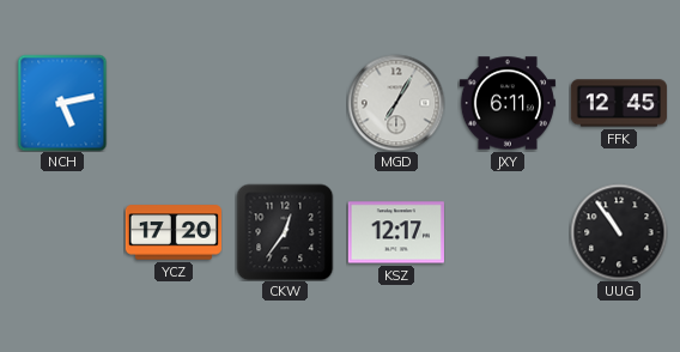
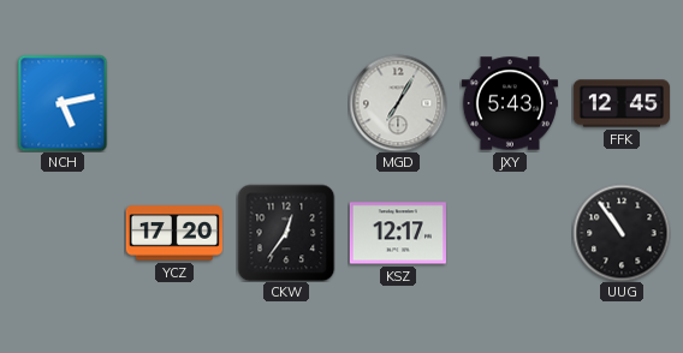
JXY: 6:11 -> 5:43 (510, 103)
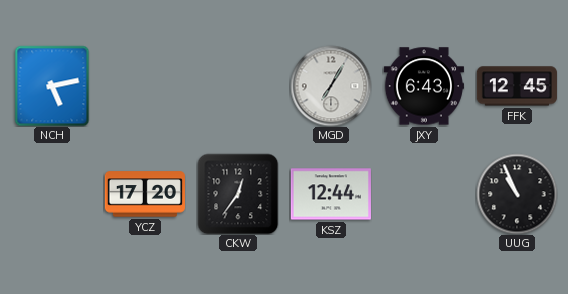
JXY: 5:43 -> 6:43 (424, 86)
KSZ: 12:17 -> 12:44 (331, 194)
UUG: 10:54 -> 10:56 (517, 194)
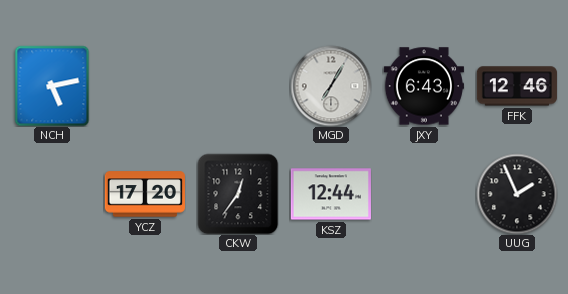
FFK: 12:45 -> 12:46 (517, 86)
UUG: 10:56 -> 1:56 (517, 194)
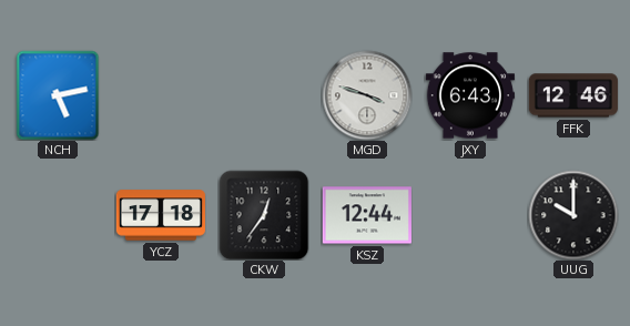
MGD: 7:05 -> 3:48 (367, 95)
YCZ: 17:20 -> 17:18 (161, 215)
UUG: 1:56 -> 10:00 (573, 215)
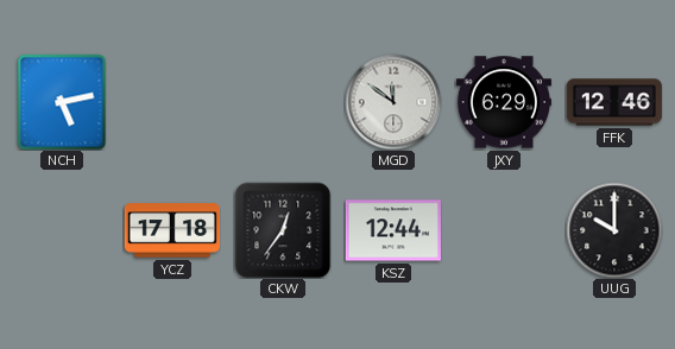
MGD: 3:48 -> 11:51 (393, 102)
JXY: 6:43 -> 6:29 (504, 102)
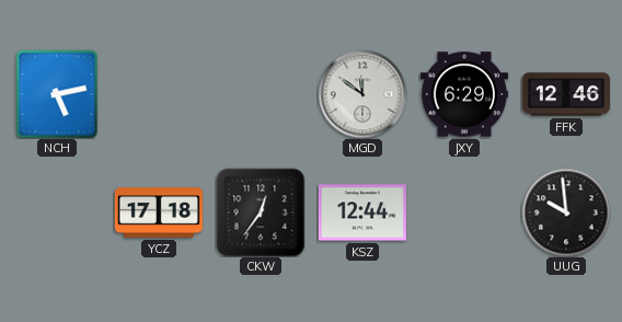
UUG: 10:00 -> 9:59 (566, 212)
